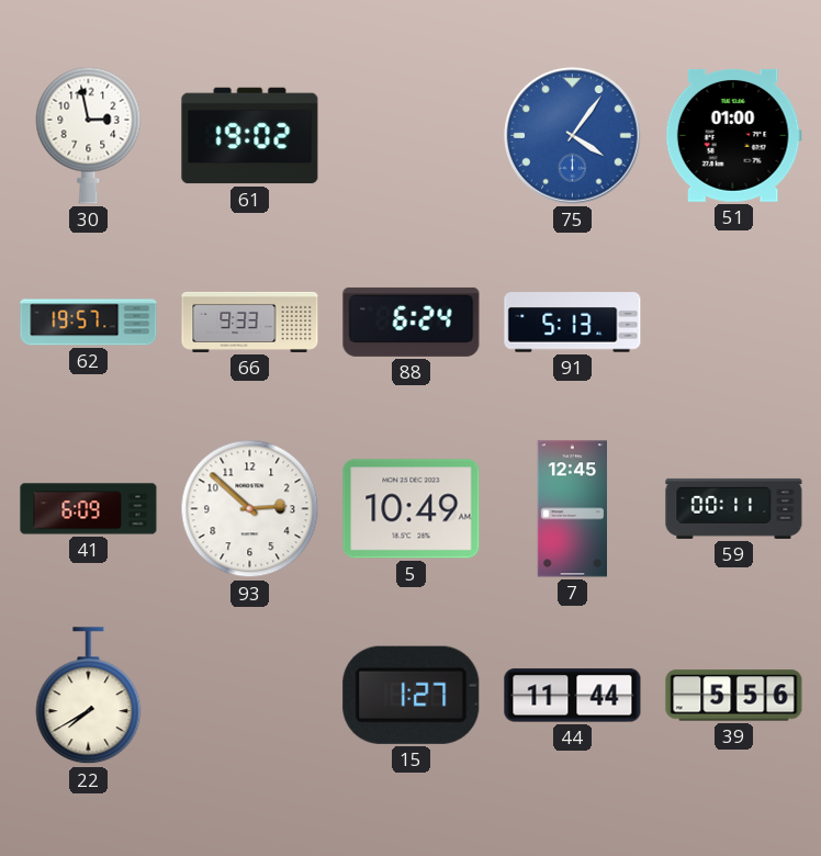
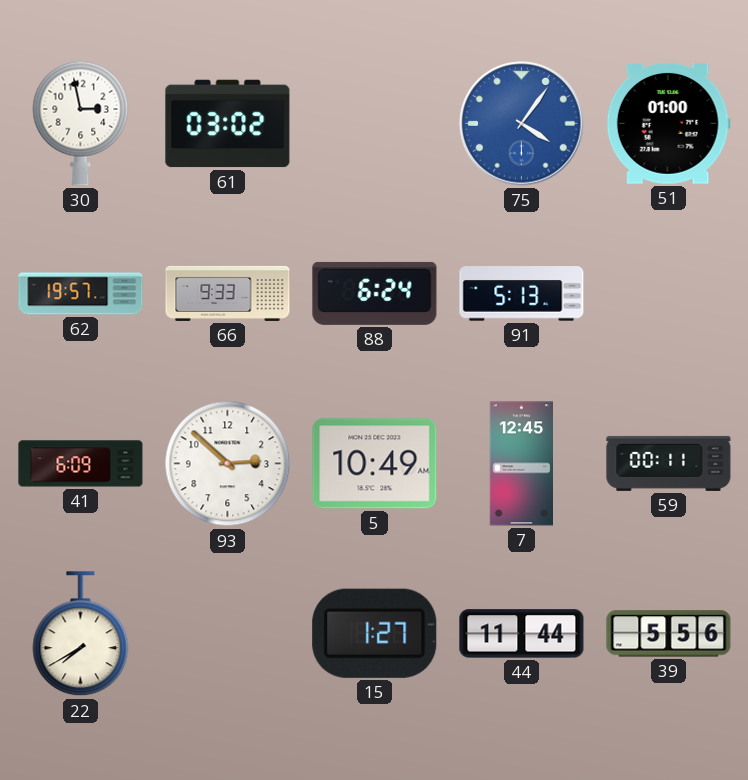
61: 19:02 -> 03:02 (228, 124)
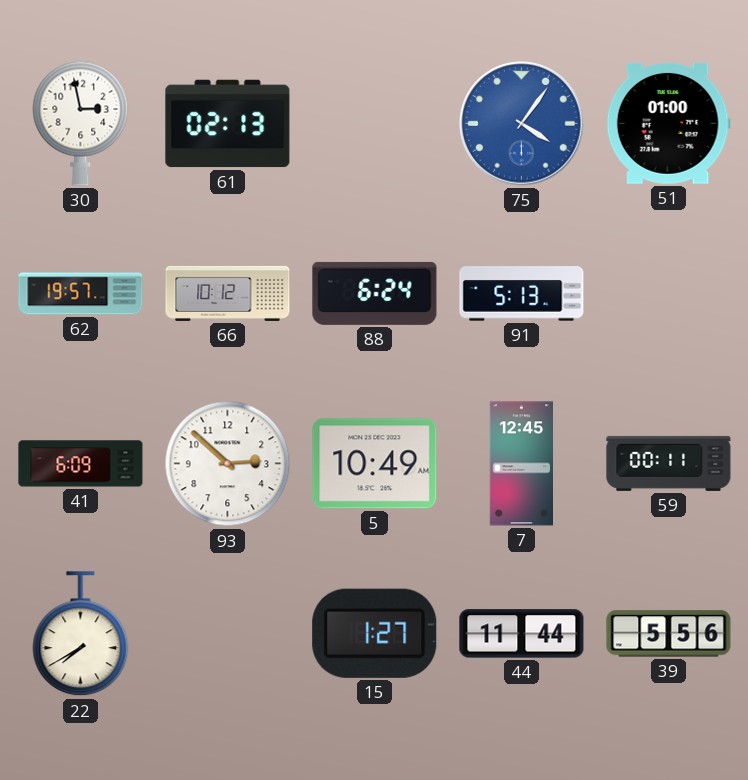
61: 03:02 -> 02:13 (228, 124)
66: 9:33 -> 10:12 (228, 293)
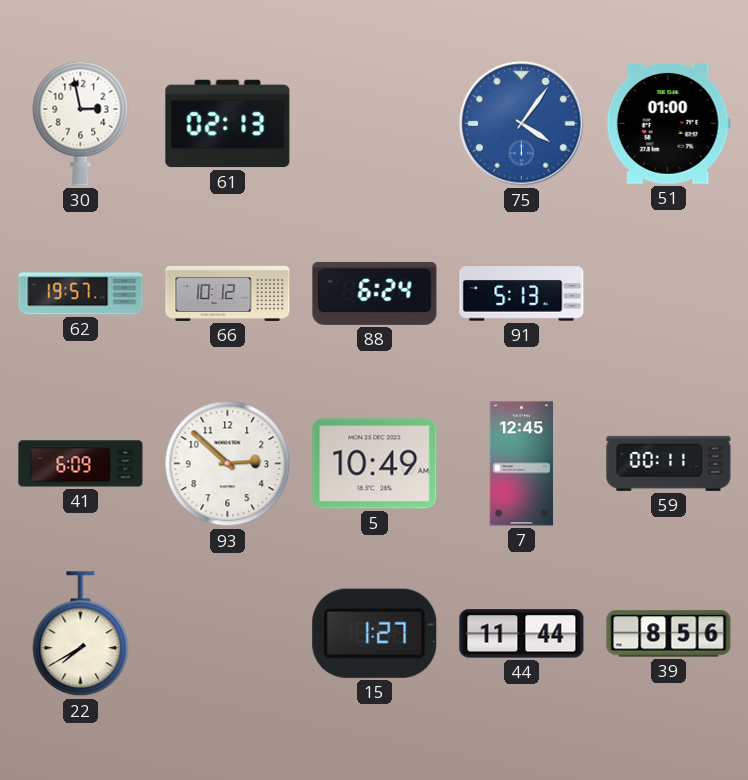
39: 5:56 -> 8:56 (669, 634)
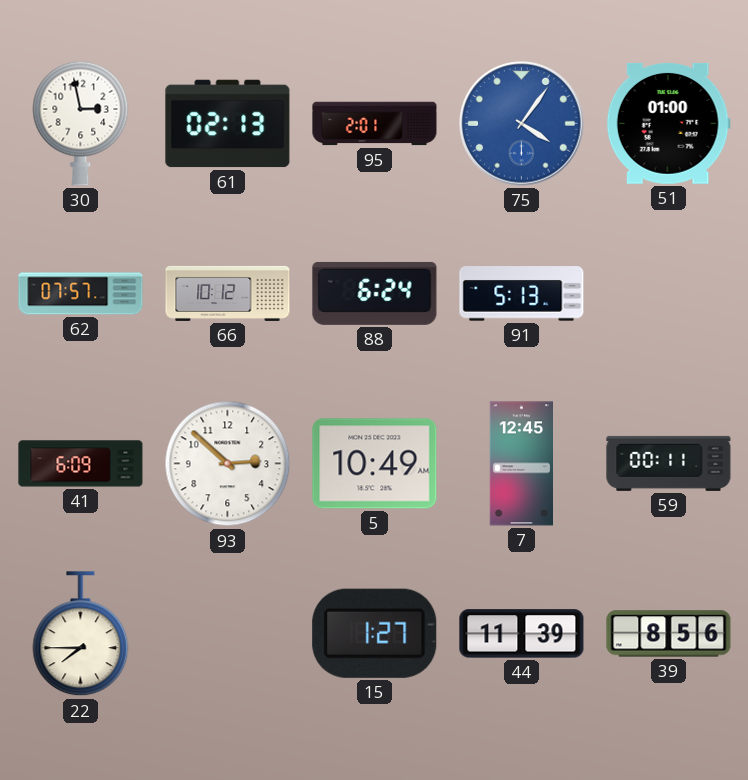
95: none -> 2:01 (375, 124)
62: 19:57 -> 07:57 (81, 294)
22: 7:40 -> 7:45 (81, 634)
44: 11:44 -> 11:39 (522, 634)
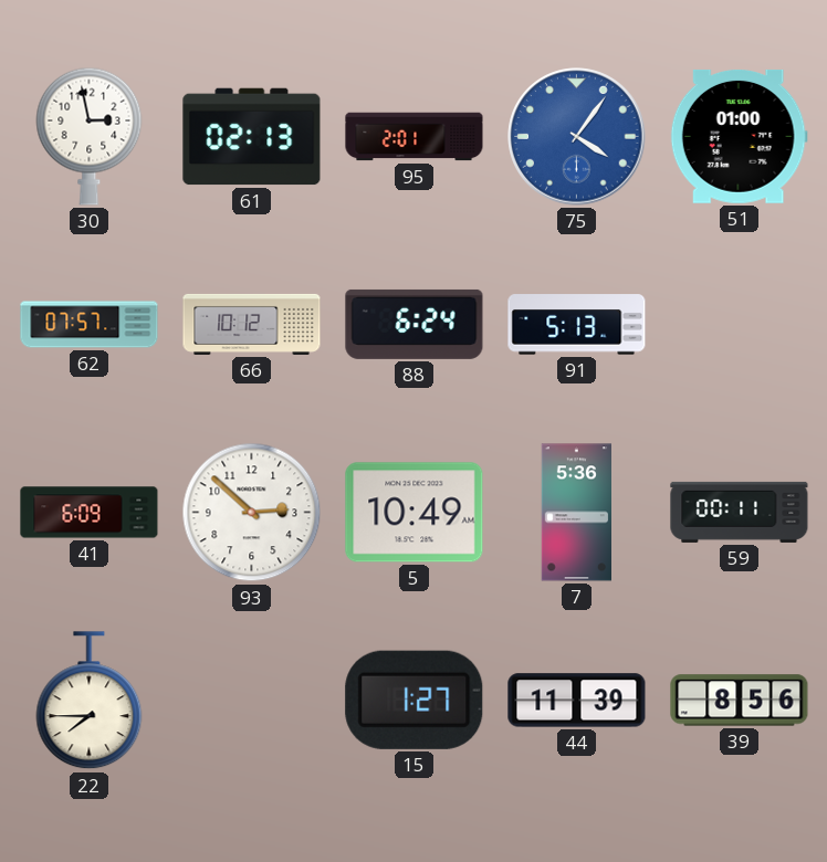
7: 12:45 -> 5:36 (576, 513)
